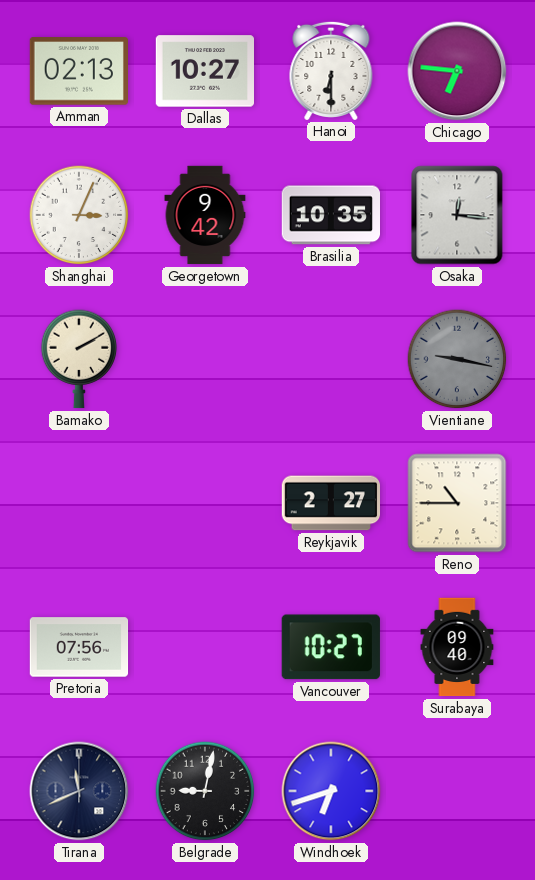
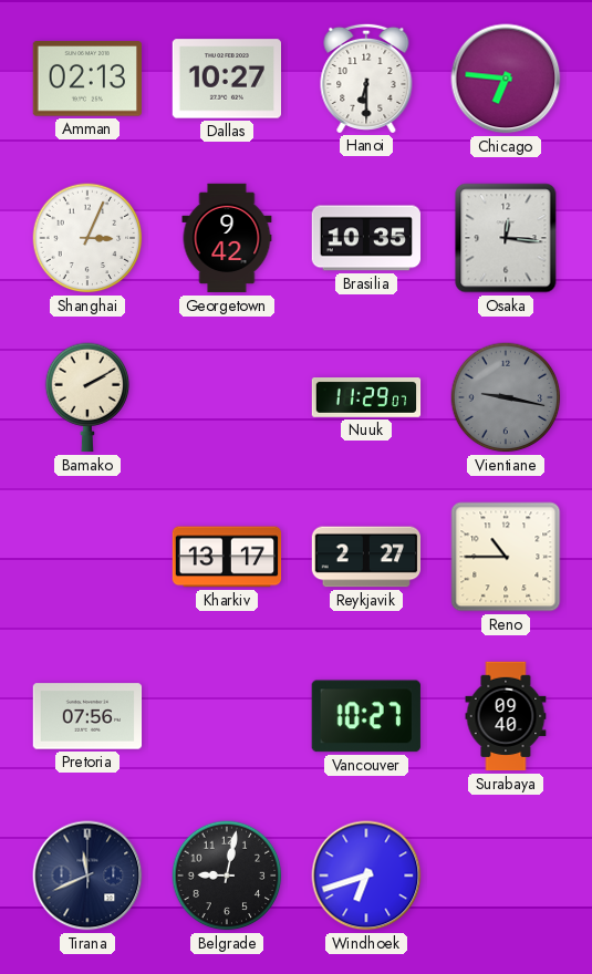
Nuuk: none -> 11:29 (366, 398)
Kharkiv: none -> 13:17 (227, 557)
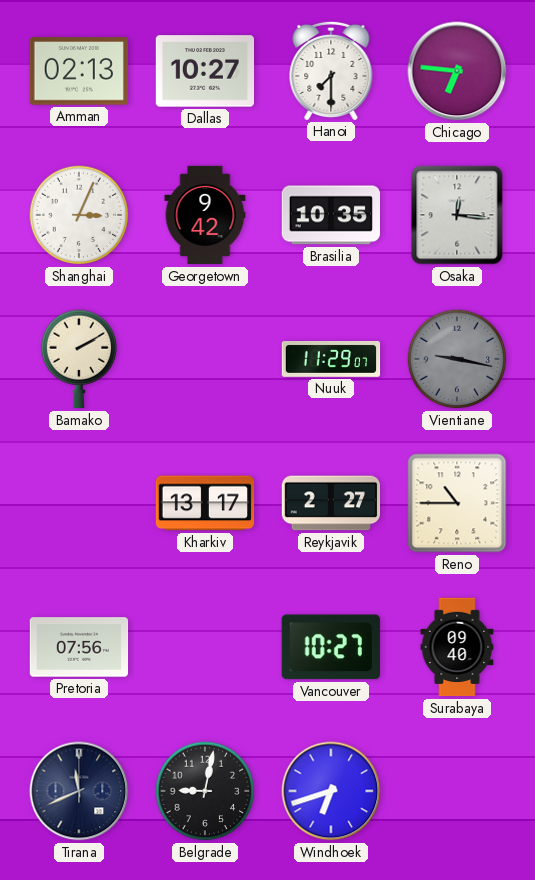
Hanoi: 6:30 -> 7:30 (331, 70)
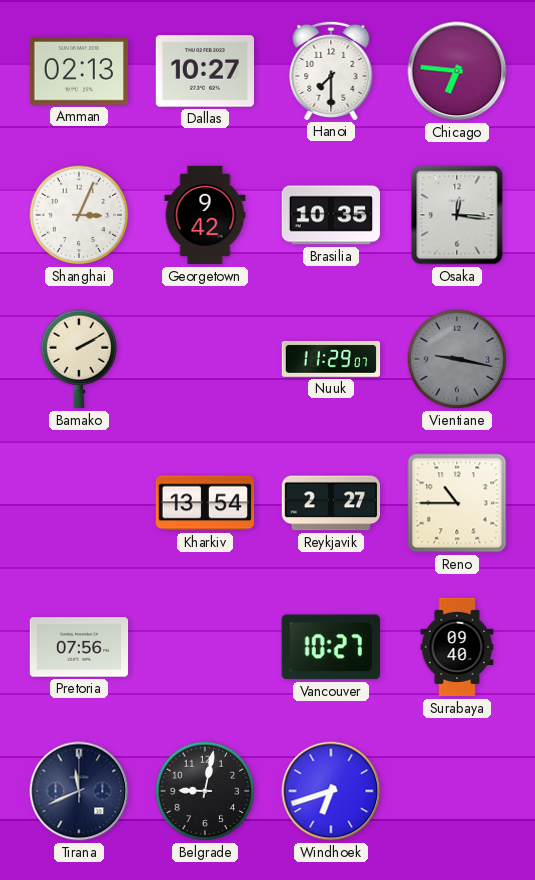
Kharkiv: 13:17 -> 13:54 (205, 503)
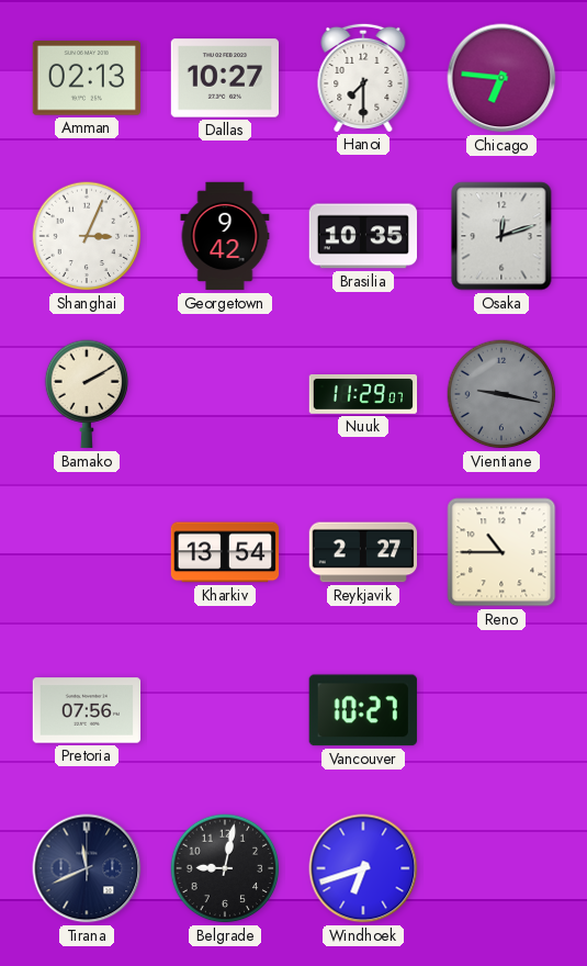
Osaka: 12:16 -> 12:12 (501, 236)
Surabaya: 09:40 -> none (457, 647)
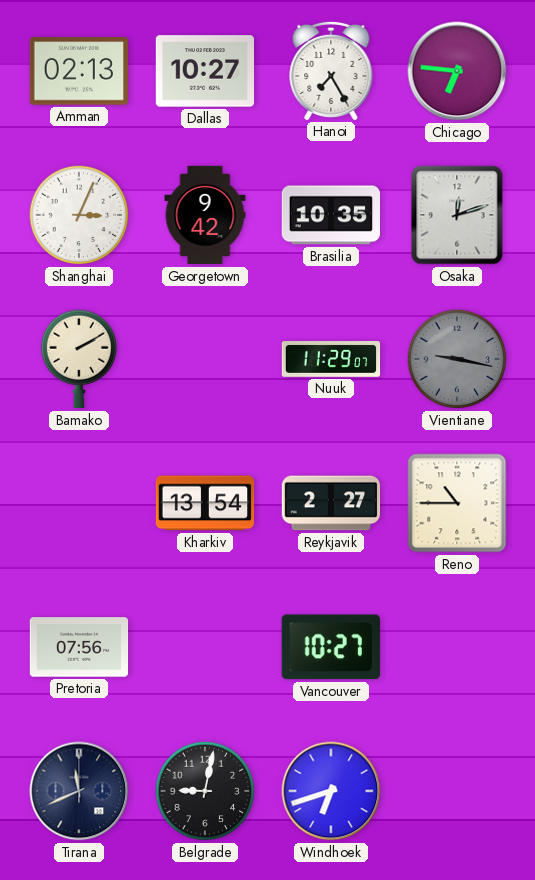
Hanoi: 7:30 -> 7:25 (331, 70)
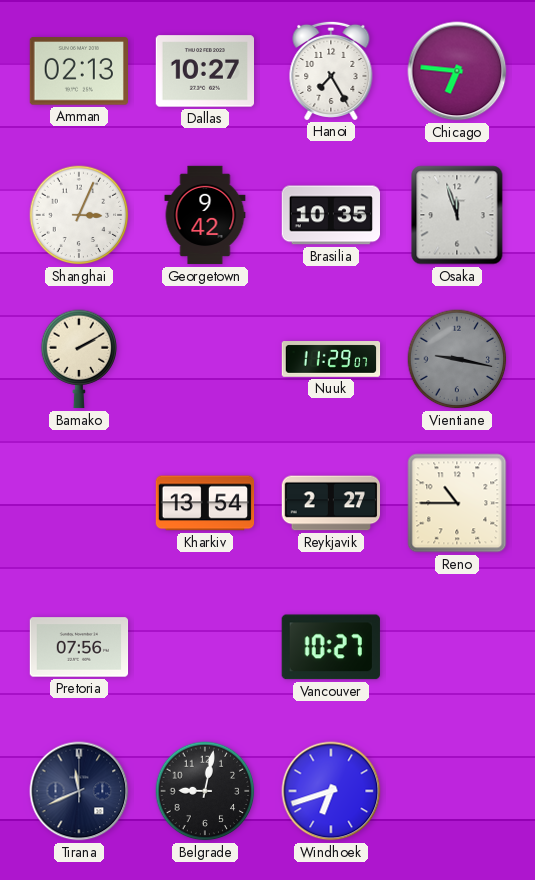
Osaka: 12:12 -> 11:57 (457, 215)
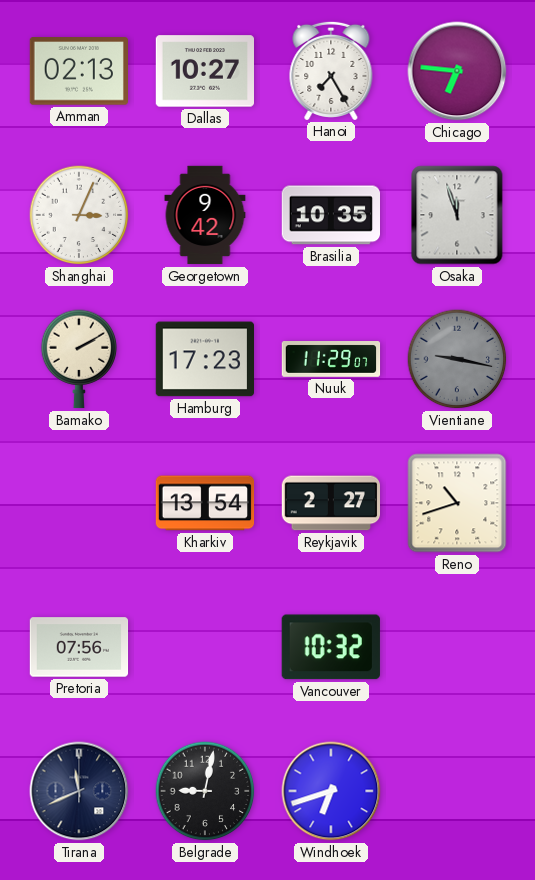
Hamburg: none -> 17:23 (204, 359)
Reno: 10:45 -> 10:42 (457, 503)
Vancouver: 10:27 -> 10:32 (331, 647)
